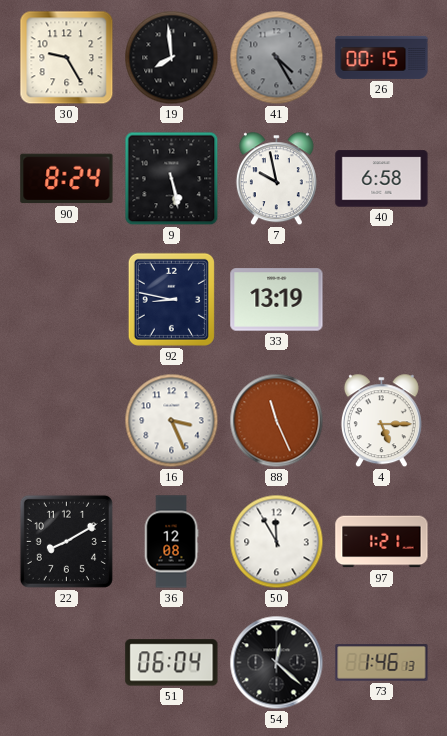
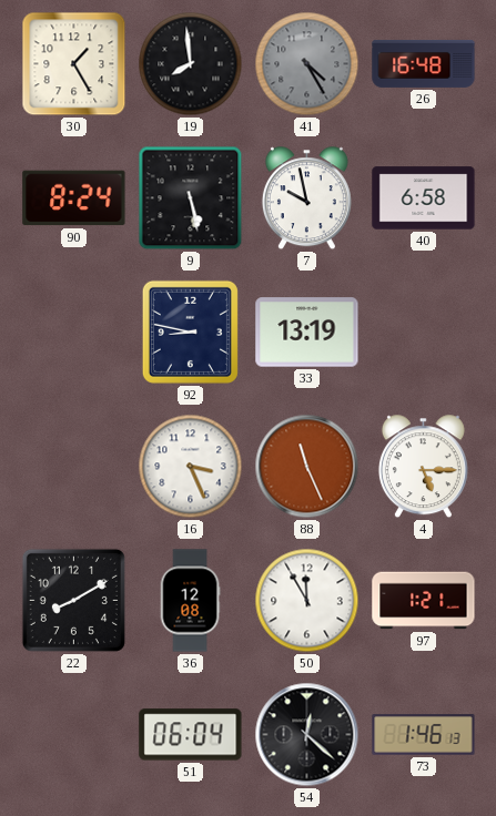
30: 9:25 -> 1:25 (74, 64)
26: 00:15 -> 16:48 (424, 63)
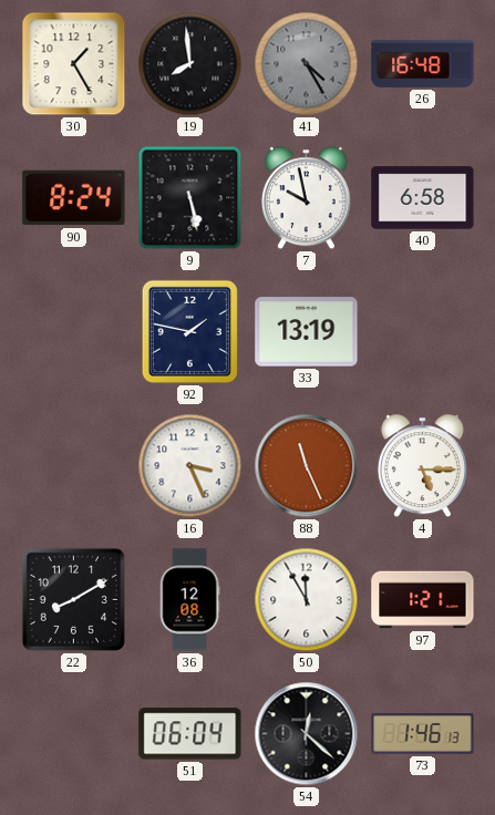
92: 8:47 -> 1:47 (189, 331)
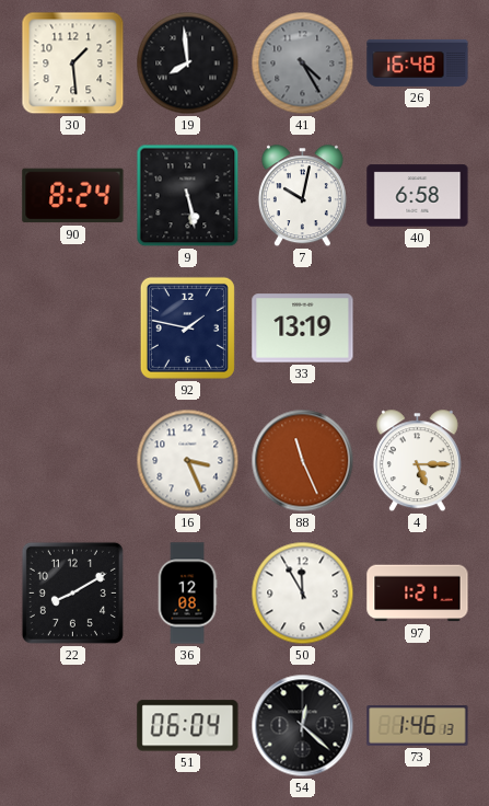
30: 1:25 -> 1:29 (73, 64)
7: 9:58 -> 10:02 (302, 196)
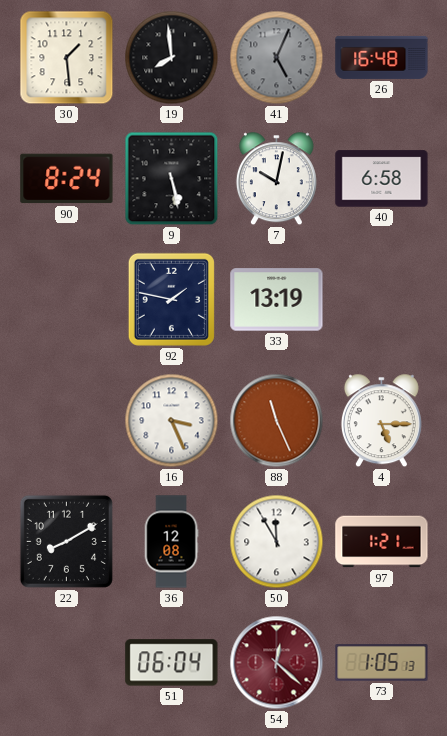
41: 4:25 -> 5:04 (277, 58)
54 dial: black -> burgundy (277, 663)
73: 1:46 -> 1:05 (382, 663)
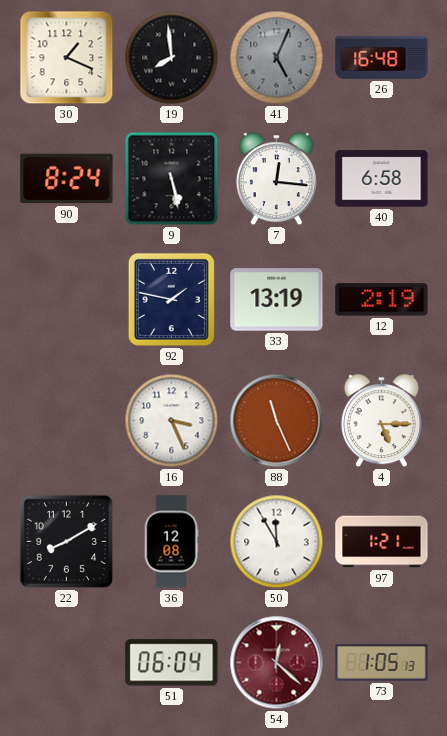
30: 1:29 -> 1:19 (67, 58)
7: 10:02 -> 12:16 (276, 179)
12: none -> 2:19 (382, 300)
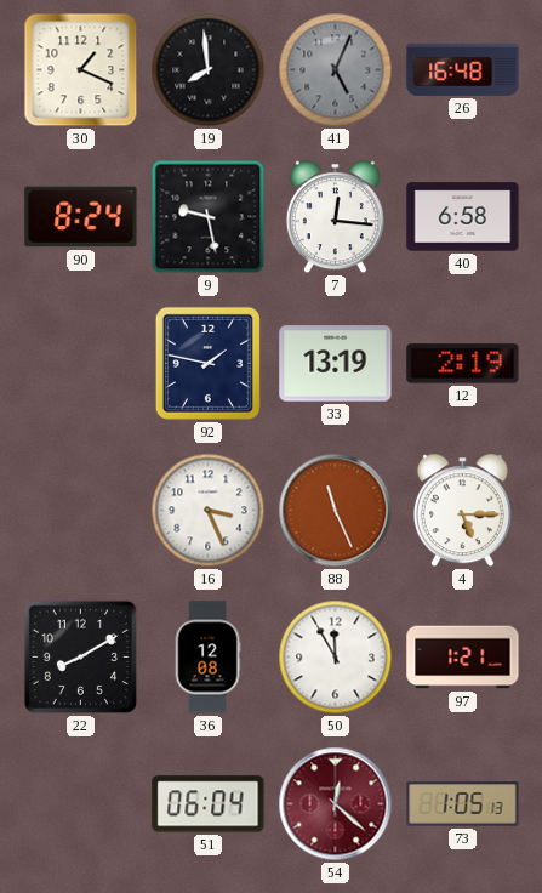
9: 5:28 -> 9:28 (209, 217)
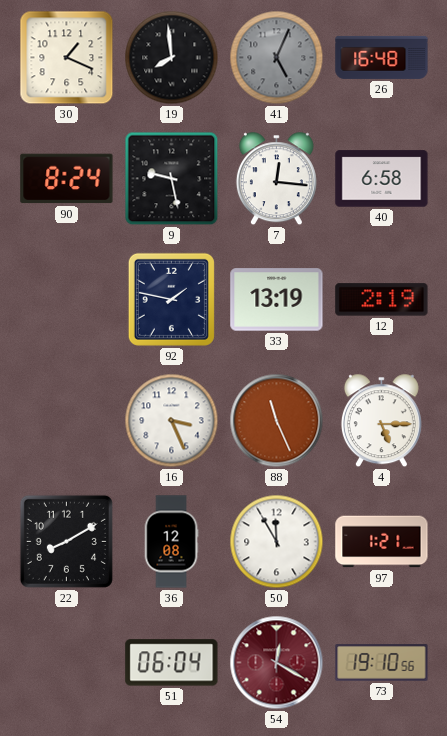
54: 12:22 -> 12:20 (277, 663)
73: 1:05 -> 19:10 (382, 663)
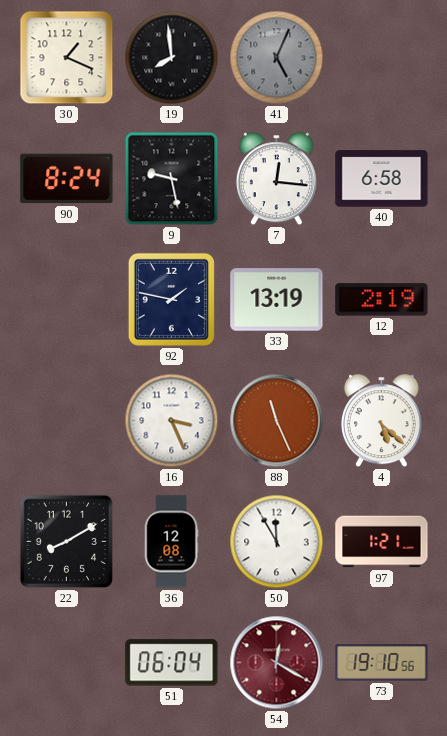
26: 16:48 -> none (382, 57)
4: 5:15 -> 5:22 (381, 421)
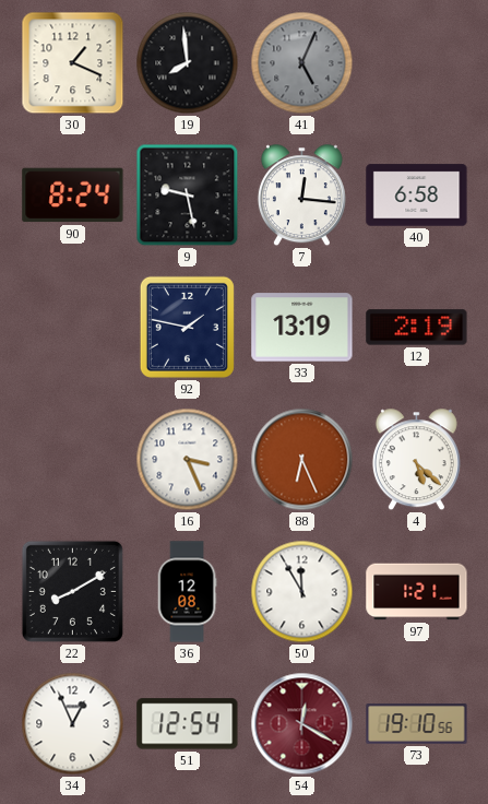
88: 11:26 -> 6:26 (302, 460)
34: none -> 12:56 (73, 724)
51: 06:04 -> 12:54 (188, 724)
